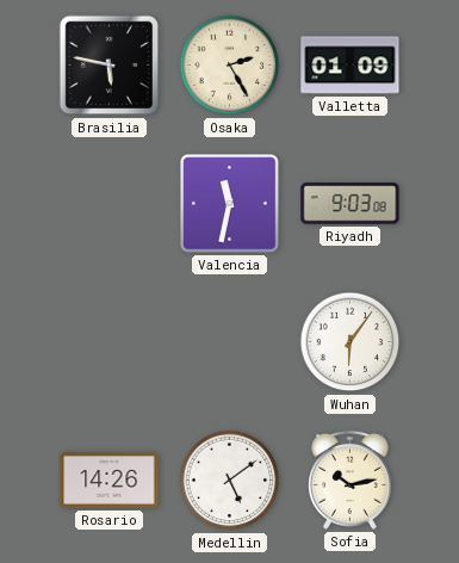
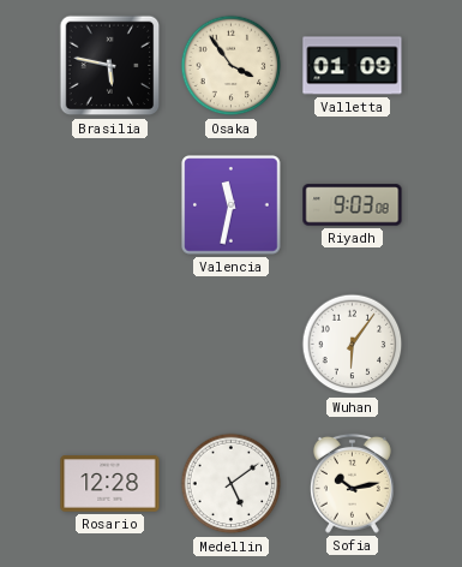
Osaka: 2:25 -> 3:54 (232, 66)
Rosario: 14:26 -> 12:28 (110, 484)
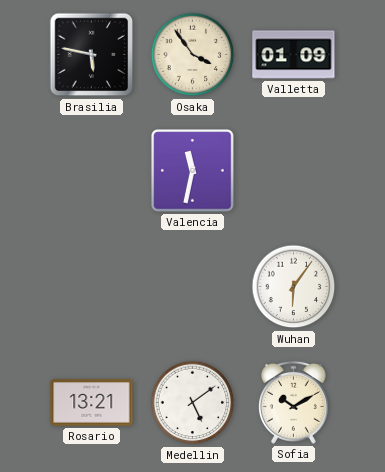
Riyadh: 9:03 -> none (353, 205)
Rosario: 12:28 -> 13:21 (92, 403)
Sofia: 10:13 -> 10:10 (293, 402)
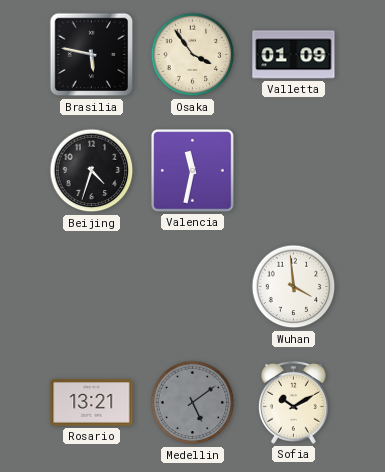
Beijing: none -> 4:33 (92, 171)
Wuhan: 6:06 -> 3:59 (294, 287)
Medellin dial: white -> grey (193, 403)
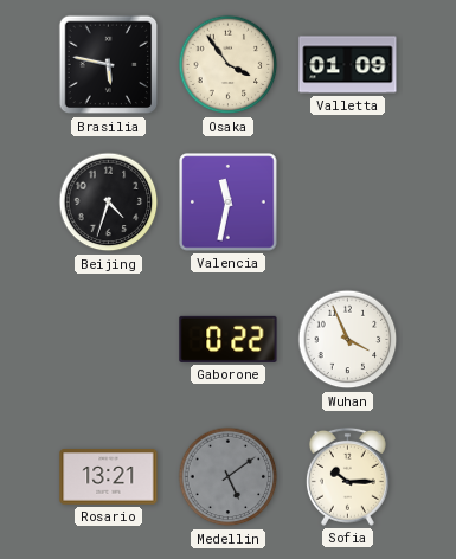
Gaborone: none -> 0:22 (229, 339)
Wuhan: 3:59 -> 3:56 (348, 340)
Sofia: 10:10 -> 10:15 (347, 476)
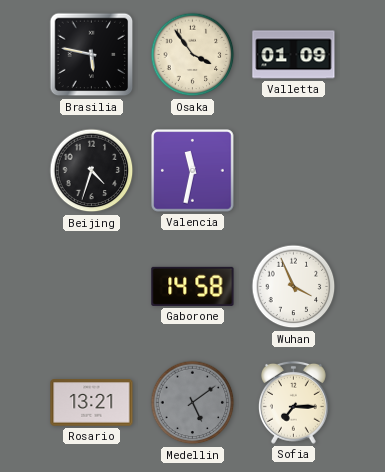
Gaborone: 0:22 -> 14:58 (193, 286)
Sofia: 10:15 -> 7:15 (293, 402)
